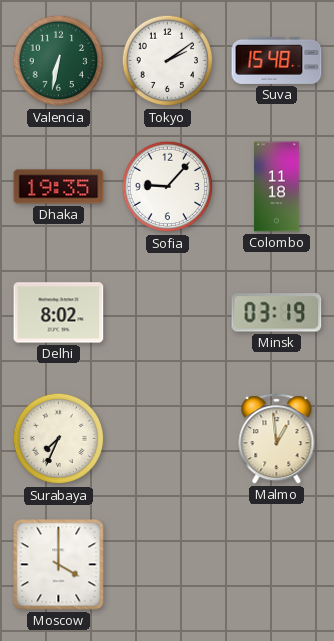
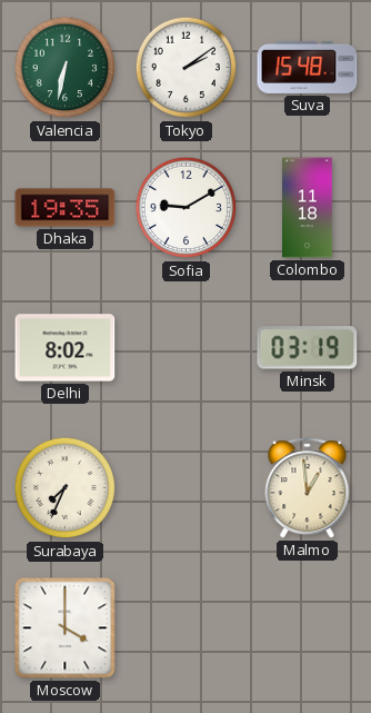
Sofia: 9:07 -> 9:10 (187, 208)
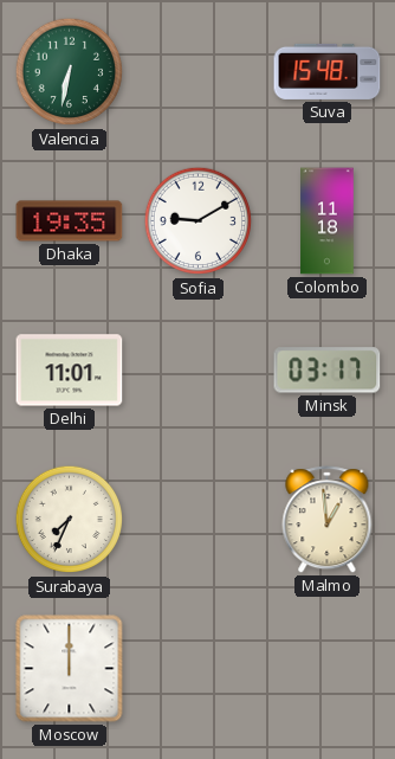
Tokyo: 2:09 -> none (187, 68)
Delhi: 8:02 -> 11:01 (70, 371)
Minsk: 03:19 -> 03:17 (328, 371)
Moscow: 4:00 -> 12:00 (70, 669)
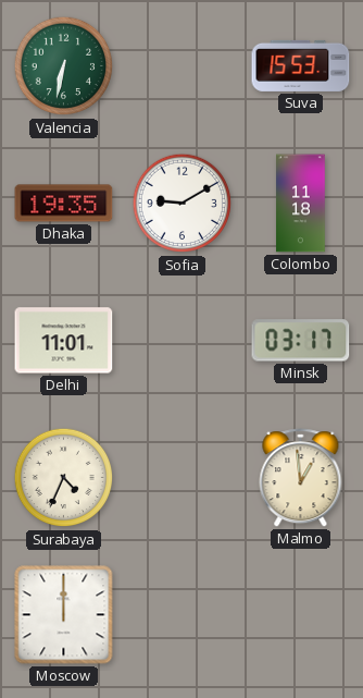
Suva: 15:48 -> 15:53 (301, 65)
Surabaya: 7:34 -> 4:34 (64, 478)
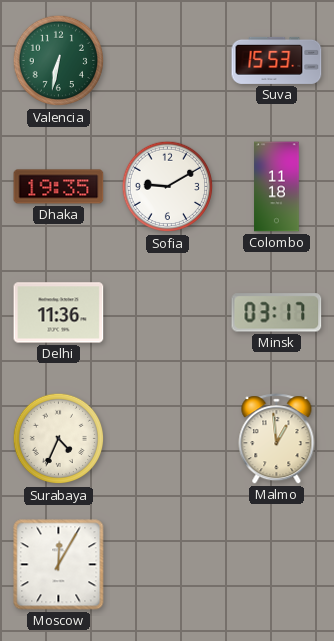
Delhi: 11:01 -> 11:36 (59, 313)
Moscow: 12:00 -> 12:05 (59, 565)
